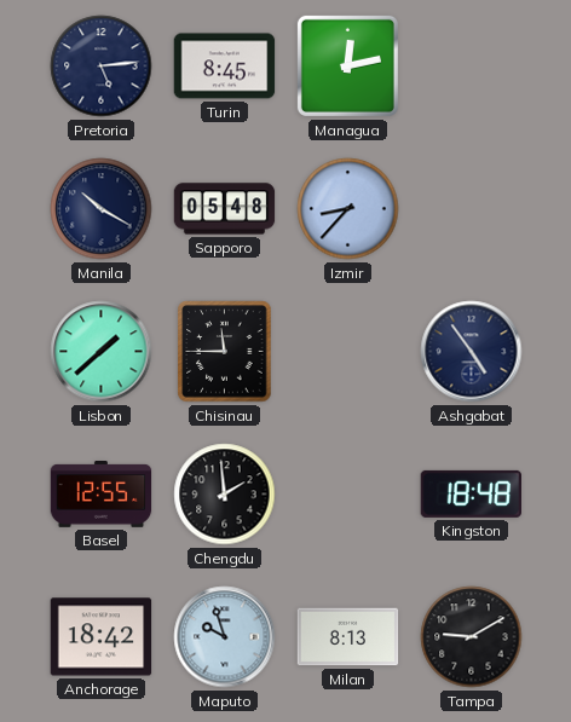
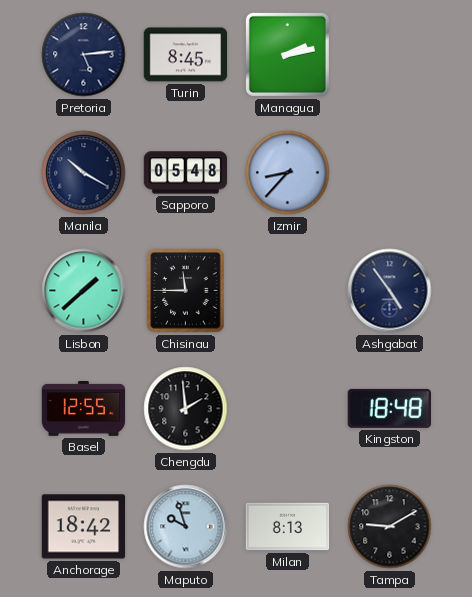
Managua: 12:13 -> 2:13 (287, 54)
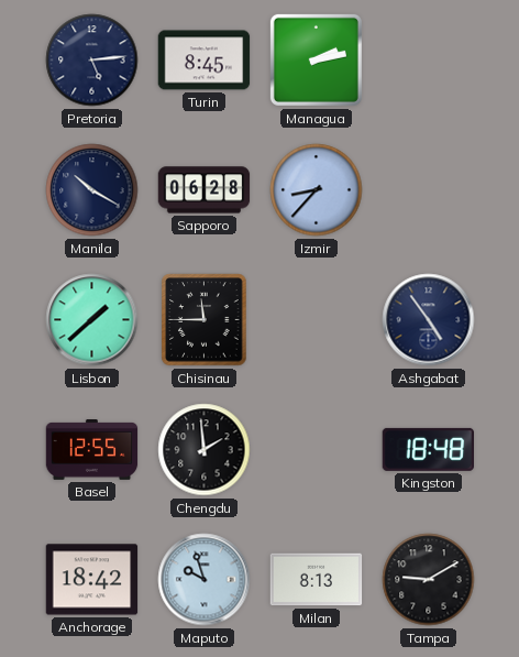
Sapporo: 05:48 -> 06:28 (205, 190)
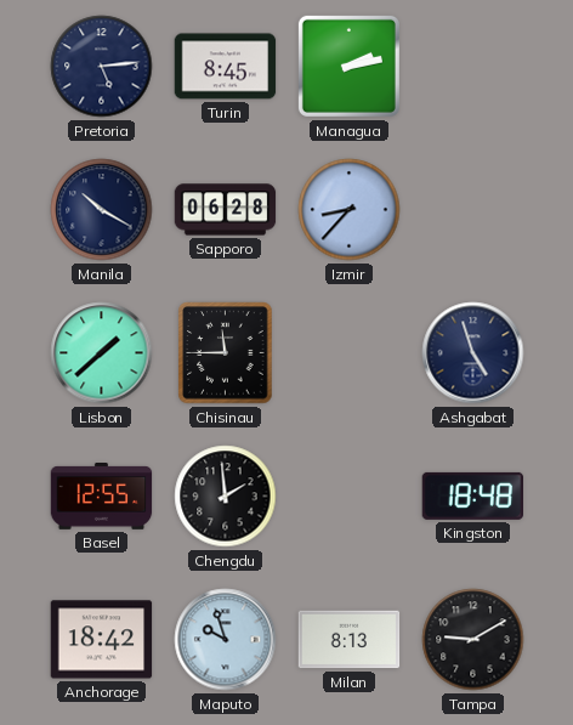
Ashgabat: 4:54 -> 4:57 (473, 353)
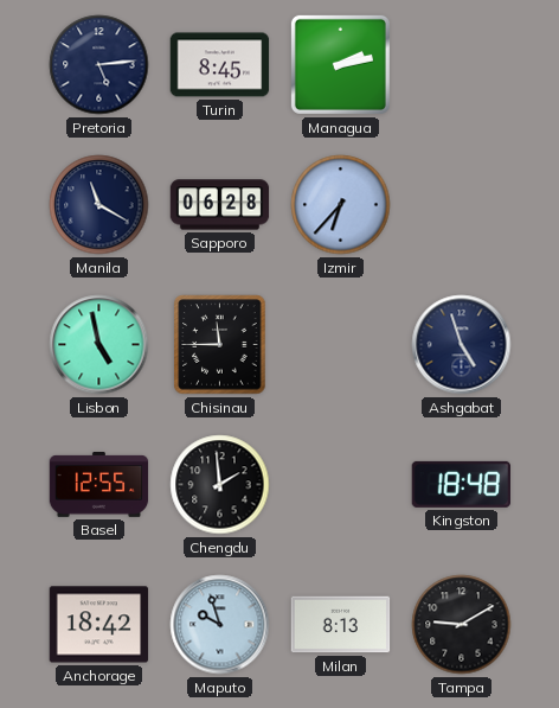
Manila: 10:20 -> 11:20 (99, 205)
Izmir: 8:37 -> 6:37 (341, 205)
Lisbon: 1:38 -> 4:58 (99, 345)
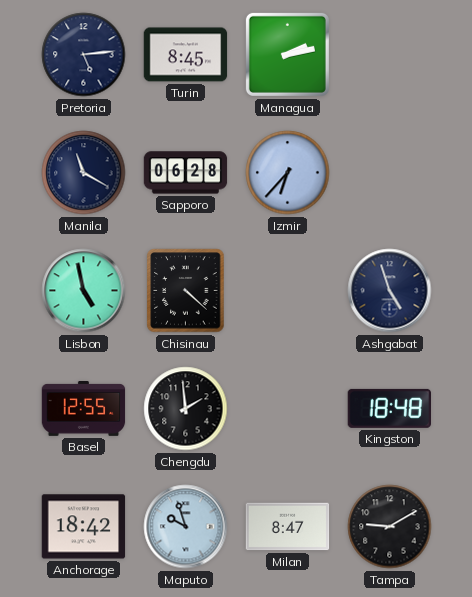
Chisinau: 11:45 -> 4:22 (186, 291)
Milan: 8:13 -> 8:47 (288, 527)
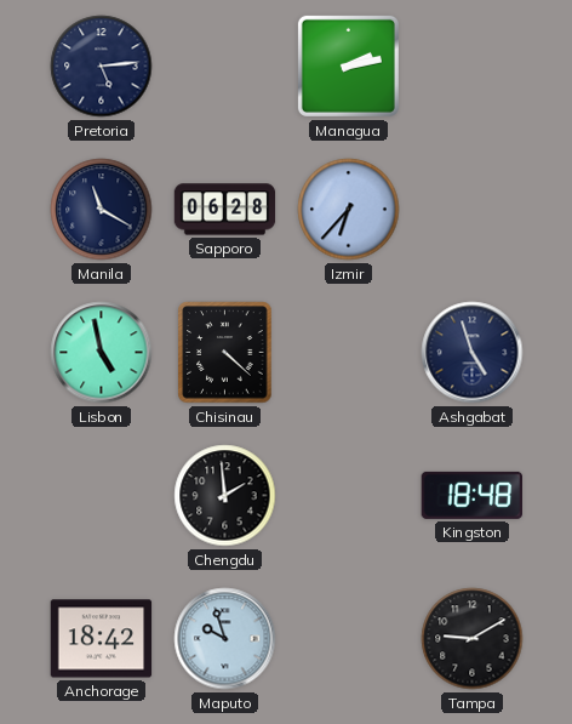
Turin: 8:45 -> none (186, 55)
Basel: 12:55 -> none (84, 409)
Milan: 8:47 -> none (288, 527)
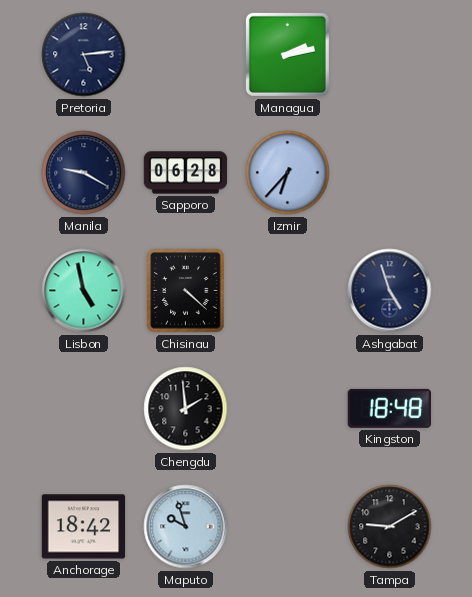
Manila: 11:20 -> 9:20 (84, 173)
